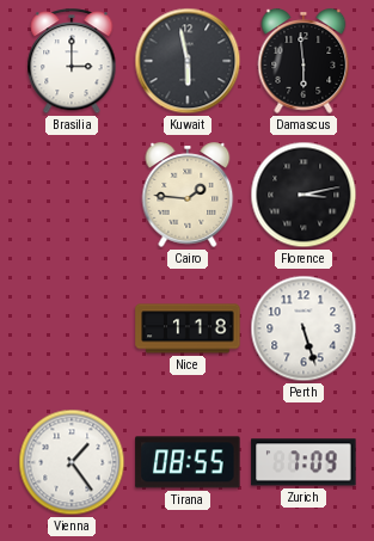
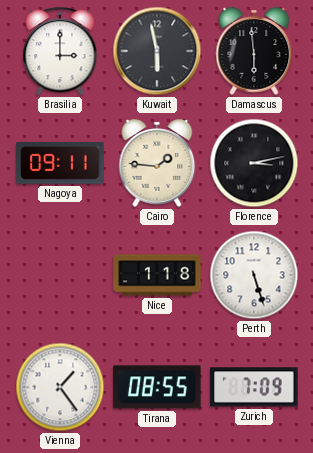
Nagoya: none -> 09:11 (60, 163)
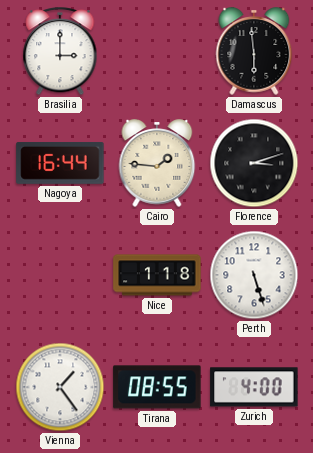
Kuwait: 5:58 -> none (157, 51)
Nagoya: 09:11 -> 16:44 (60, 163)
Florence: 3:13 -> 3:12 (254, 163)
Zurich: 7:09 -> 4:00 (254, 387)
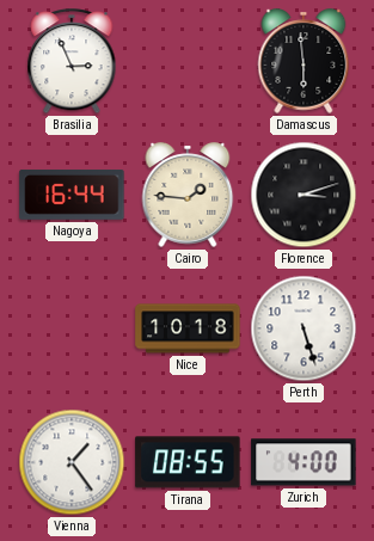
Brasilia: 3:00 -> 2:56 (72, 62)
Nice: 1:18 -> 10:18 (188, 328)
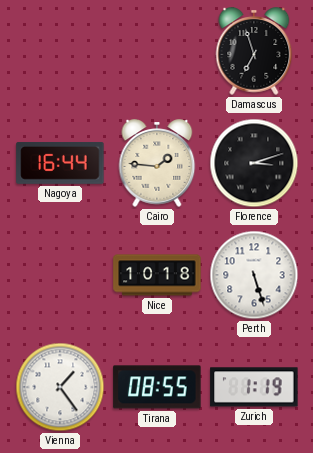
Brasilia: 2:56 -> none (72, 62)
Damascus: 5:59 -> 6:57 (254, 51)
Zurich: 4:00 -> 1:19 (254, 387)
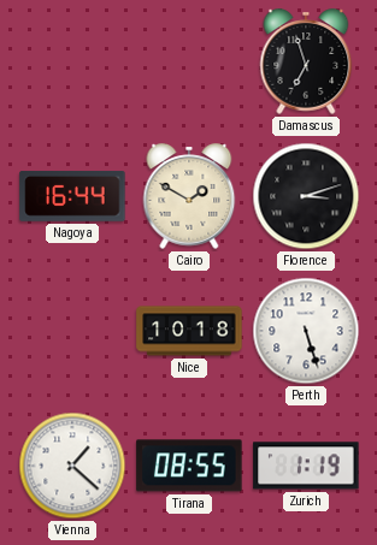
Cairo: 1:46 -> 1:50 (189, 196)
Vienna: 1:24 -> 1:22 (72, 466)
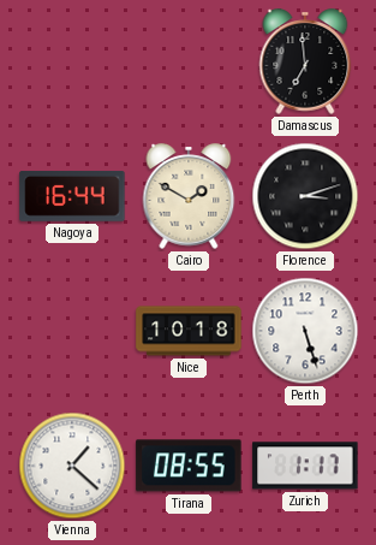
Damascus: 6:57 -> 6:59 (305, 61)
Zurich: 1:19 -> 1:17 (305, 466)
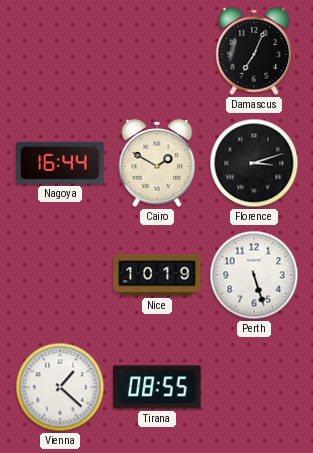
Damascus: 6:59 -> 7:04 (254, 51)
Nice: 10:18 -> 10:19 (157, 275)
Zurich: 1:17 -> none (305, 466)
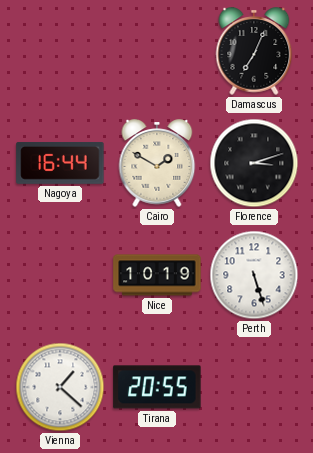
Tirana: 08:55 -> 20:55 (157, 387)
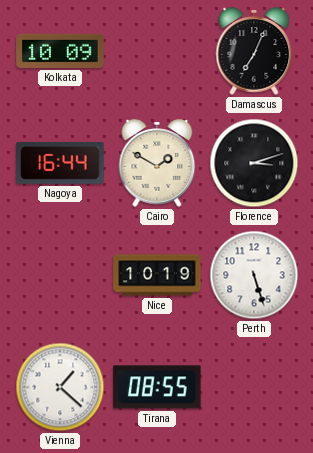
Kolkata: none -> 10:09 (60, 51)
Tirana: 20:55 -> 08:55 (157, 387)
